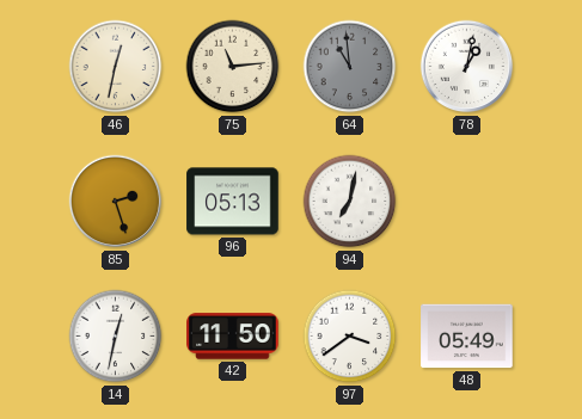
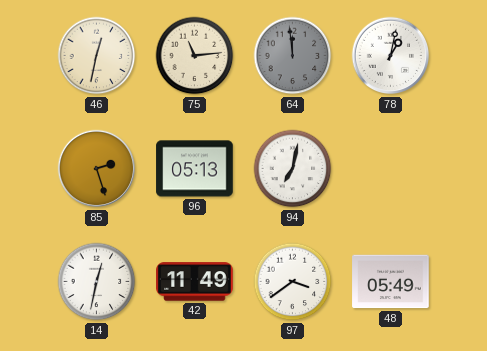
64: 10:59 -> 11:59 (293, 56)
42: 11:50 -> 11:49 (195, 282)
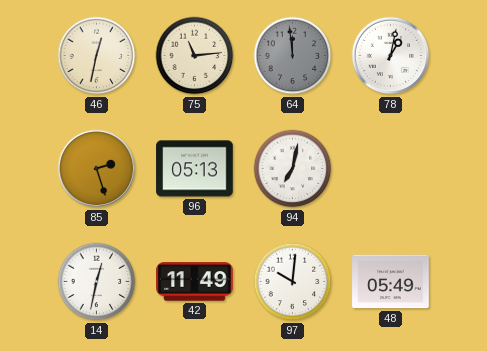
97: 3:39 -> 10:01 (293, 282)
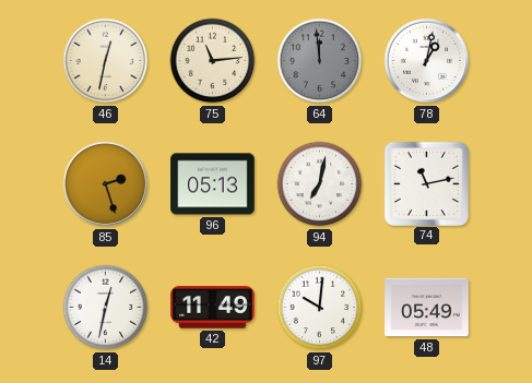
74: none -> 11:13 (426, 183)
